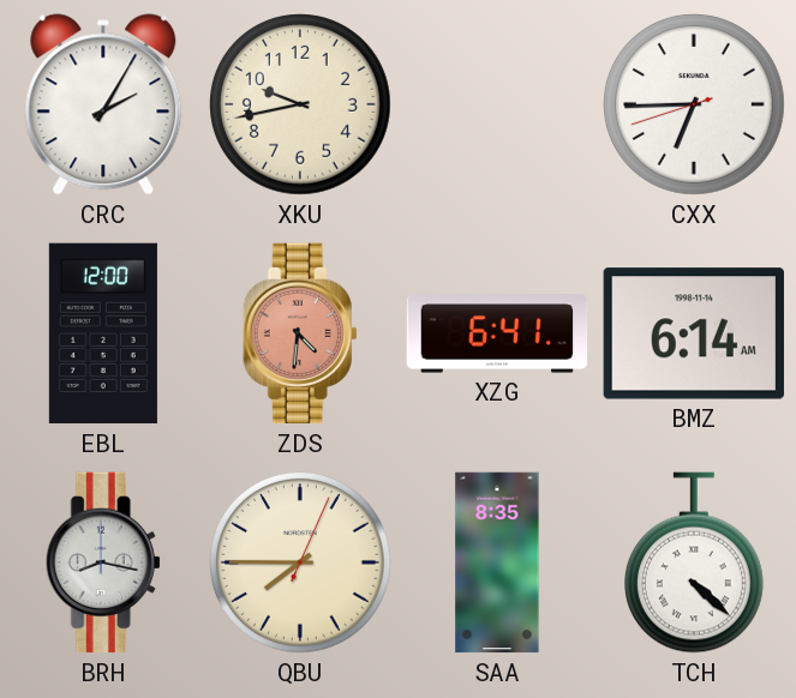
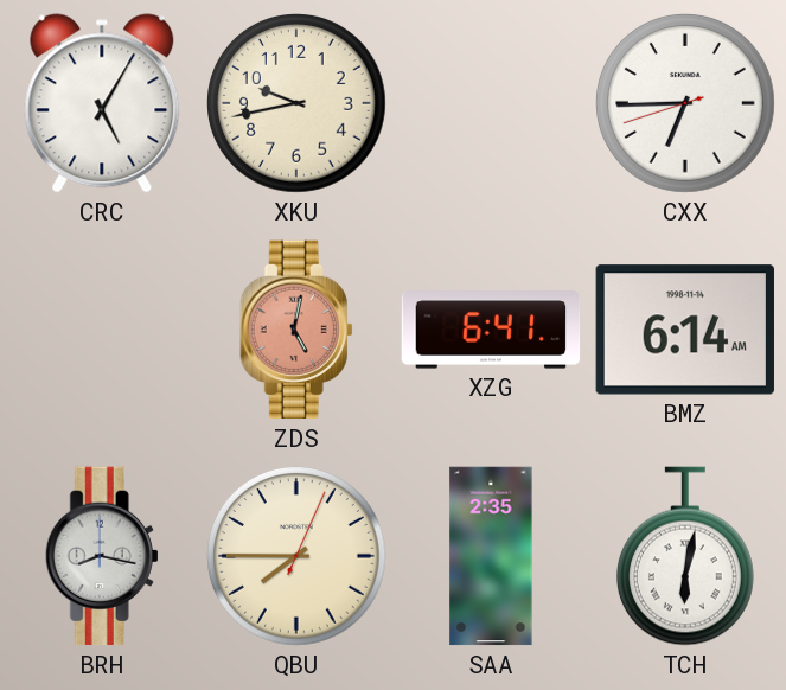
CRC: 2:05 -> 5:05 (102, 103)
EBL: 12:00 -> none (103, 333)
ZDS: 4:31 -> 5:02 (296, 330)
SAA: 8:35 -> 2:35 (491, 556)
TCH: 4:22 -> 6:02 (685, 556)
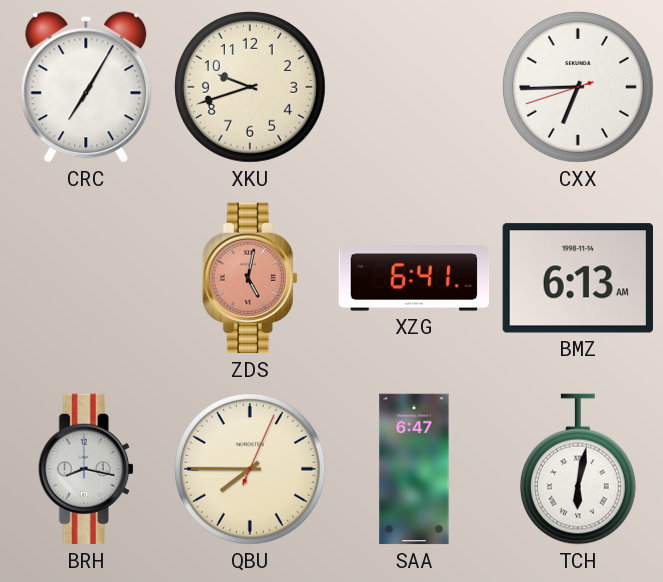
CRC: 5:05 -> 7:05 (86, 87)
XKU: 9:43 -> 9:42 (251, 88)
BMZ: 6:14 -> 6:13 (578, 278)
SAA: 2:35 -> 6:47 (414, 469)
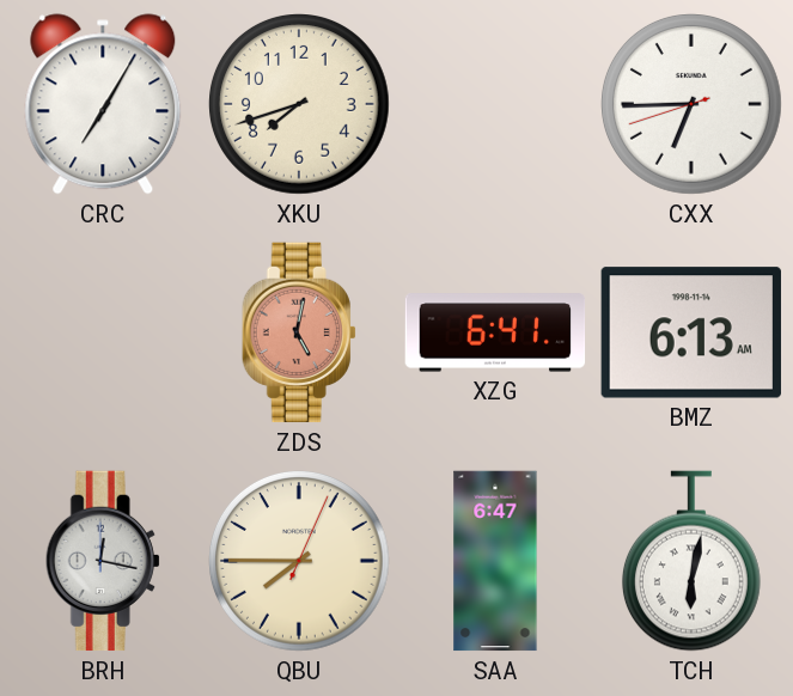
XKU: 9:42 -> 7:42 (300, 105)
BRH: 8:17 -> 12:17 (103, 561)
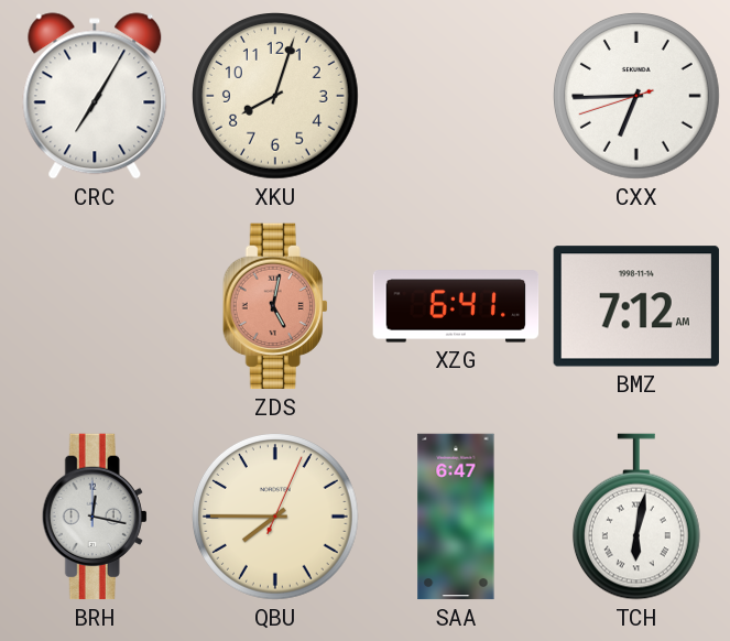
XKU: 7:42 -> 8:03 (276, 97)
BMZ: 6:13 -> 7:12 (636, 306)
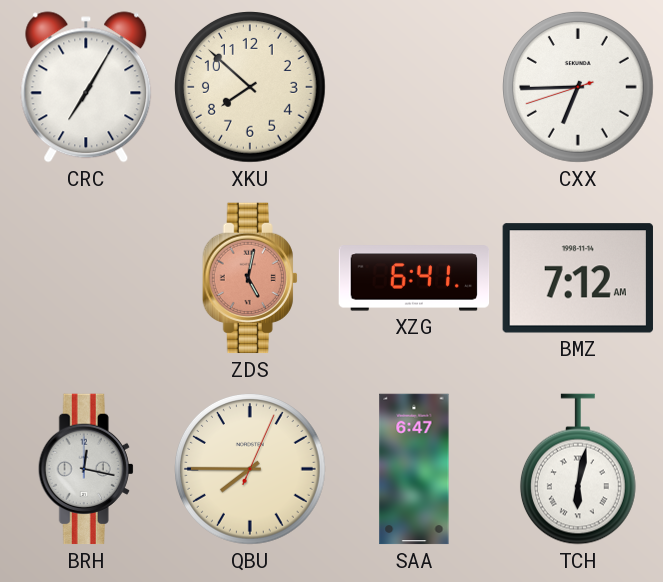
XKU: 8:03 -> 7:52 (251, 88)
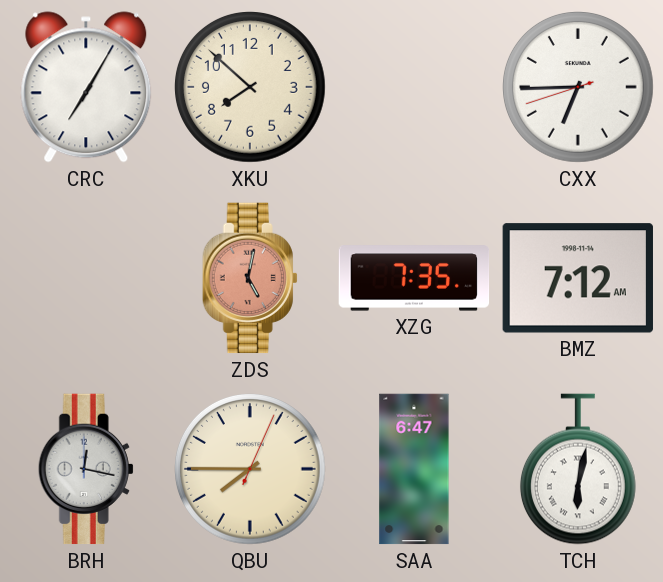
XZG: 6:41 -> 7:35 (414, 278)
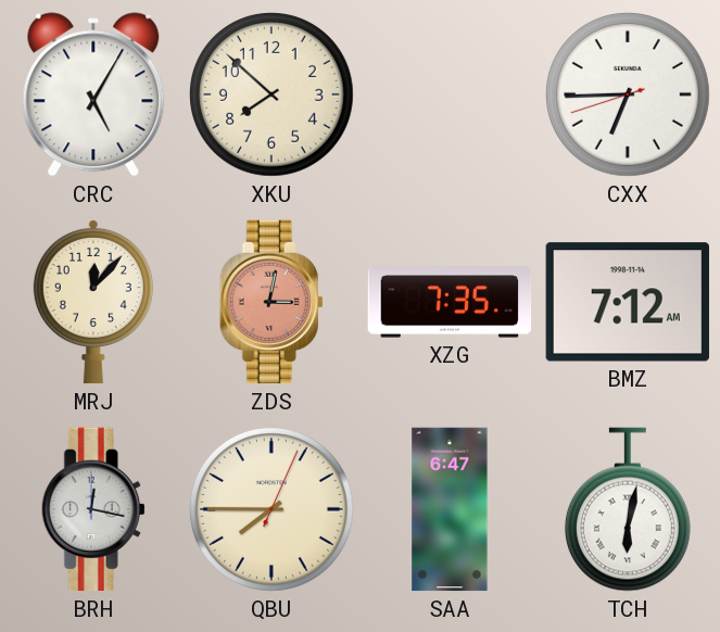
CRC: 7:05 -> 5:05 (93, 94)
MRJ: none -> 12:07 (93, 302)
ZDS: 5:02 -> 3:02 (271, 302)
